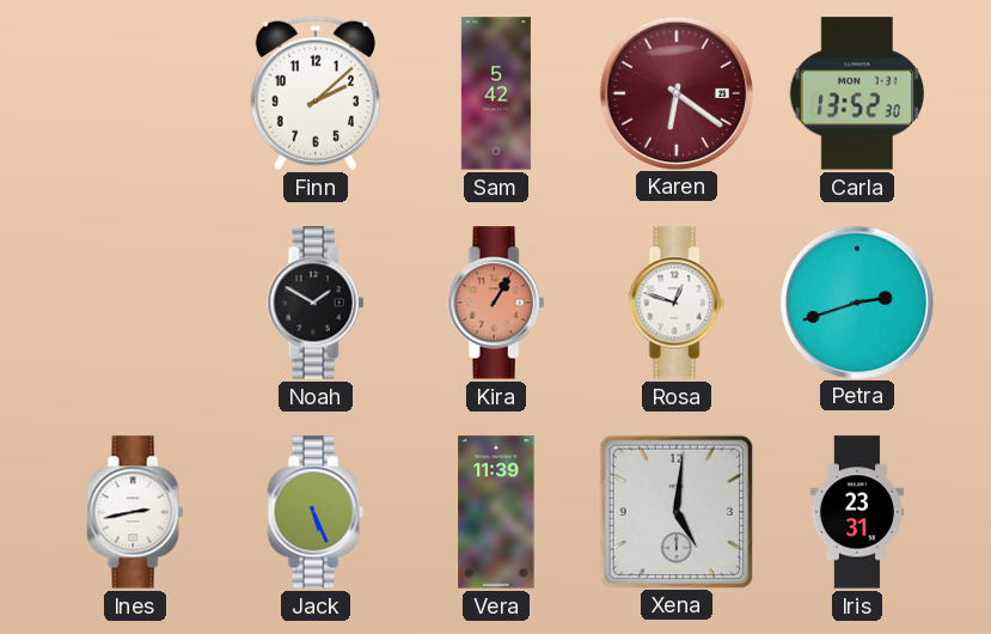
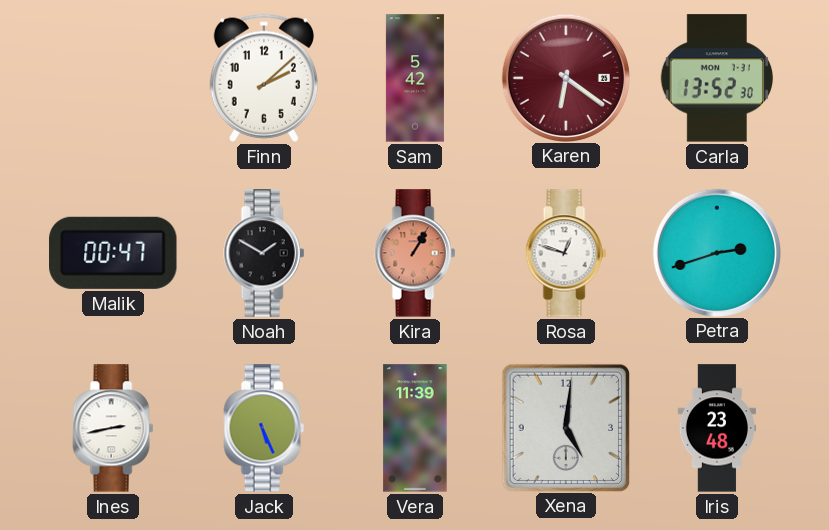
Malik: none -> 00:47 (113, 253)
Iris: 23:31 -> 23:48 (716, 428)
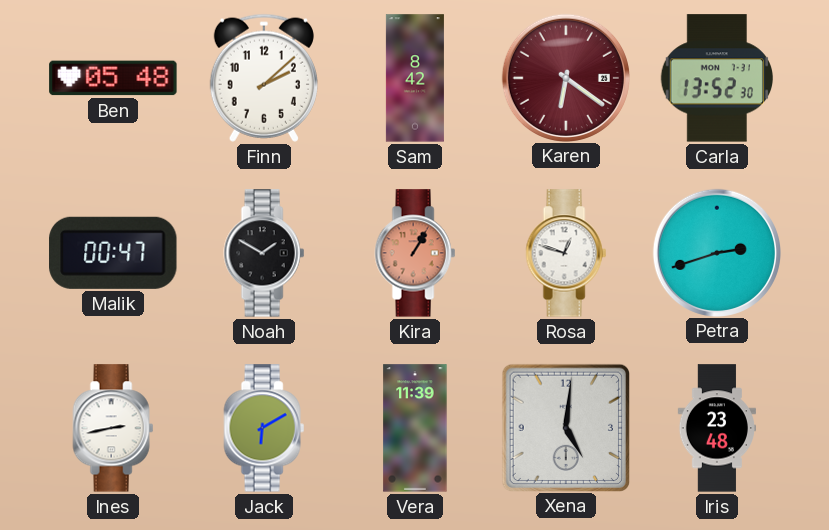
Ben: none -> 05:48 (113, 78)
Sam: 5:42 -> 8:42 (415, 78)
Jack: 5:26 -> 6:10 (264, 428)
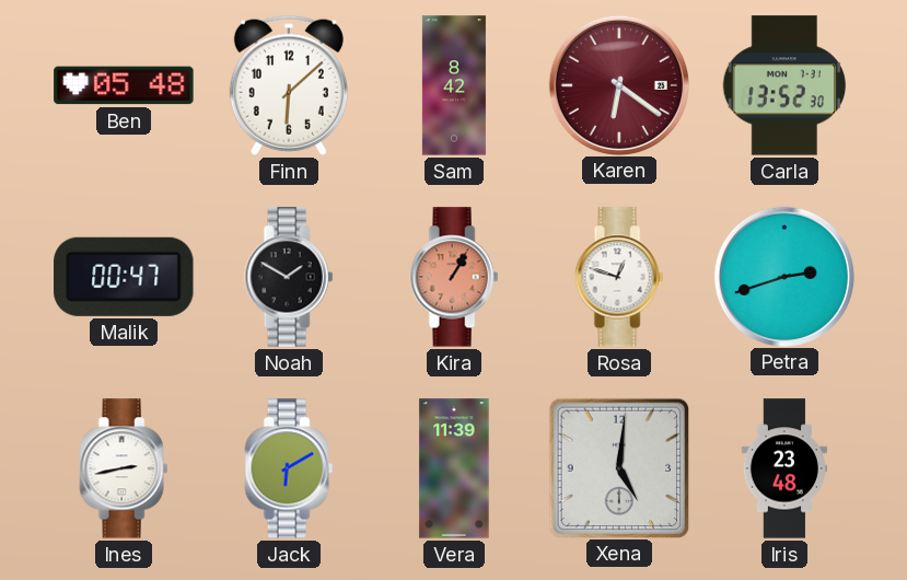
Finn: 2:08 -> 6:08 (289, 85)
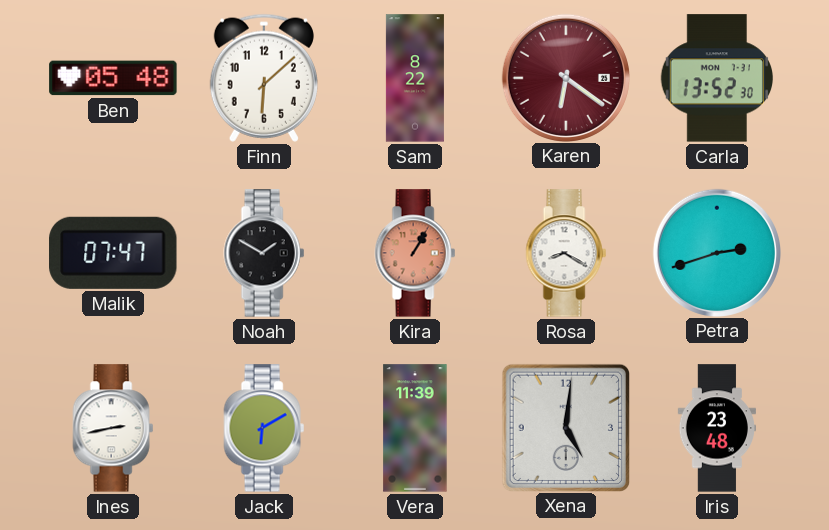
Sam: 8:42 -> 8:22 (415, 78)
Malik: 00:47 -> 07:47 (113, 253)
Rosa: 12:48 -> 8:20 (566, 253)
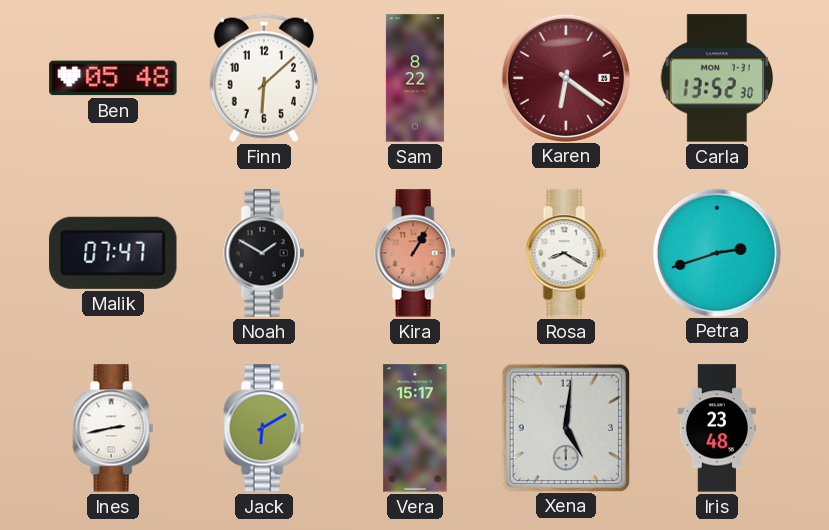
Vera: 11:39 -> 15:17 (415, 428)
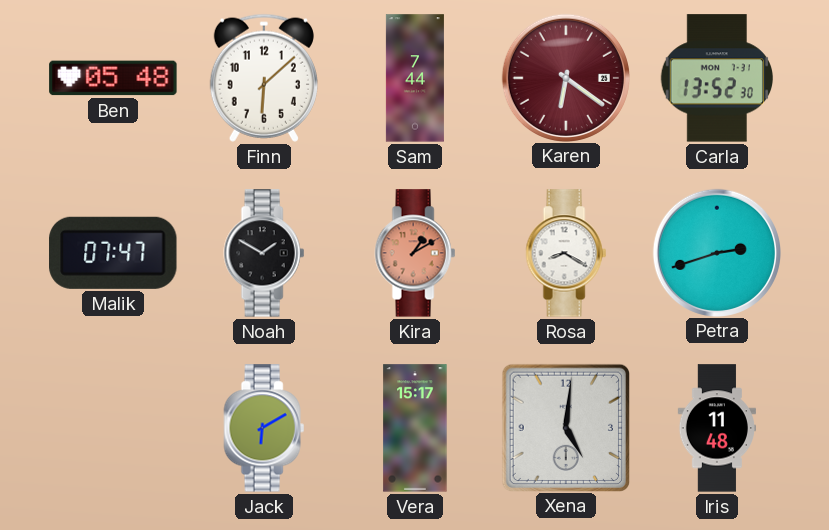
Sam: 8:22 -> 7:44 (415, 78)
Kira: 1:05 -> 1:10 (415, 253)
Ines: 2:43 -> none (113, 428)
Iris: 23:48 -> 11:48 (716, 428)
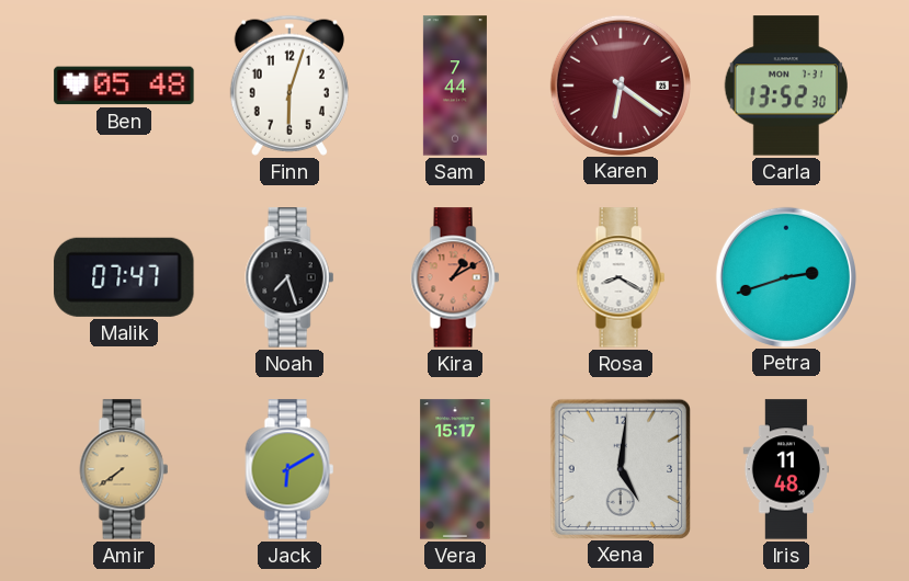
Finn: 6:08 -> 6:03 (289, 86)
Noah: 1:50 -> 7:27 (289, 277)
Amir: none -> 7:39 (124, 469)
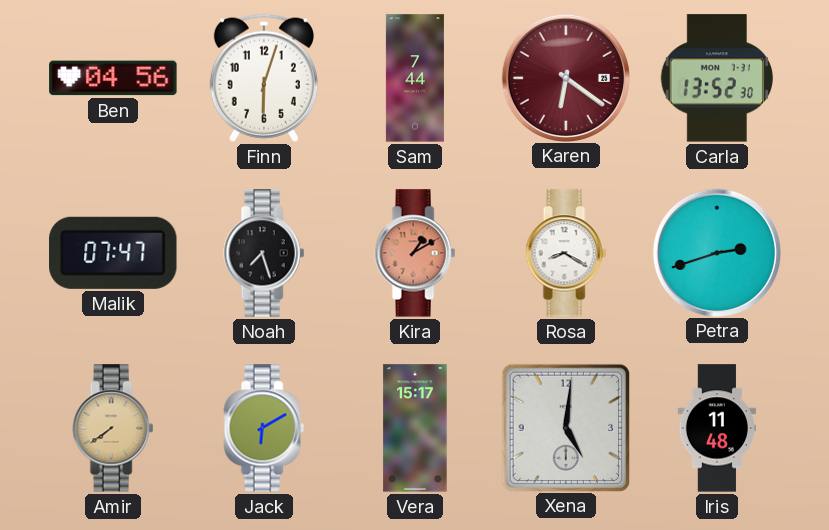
Ben: 05:48 -> 04:56 (113, 78)
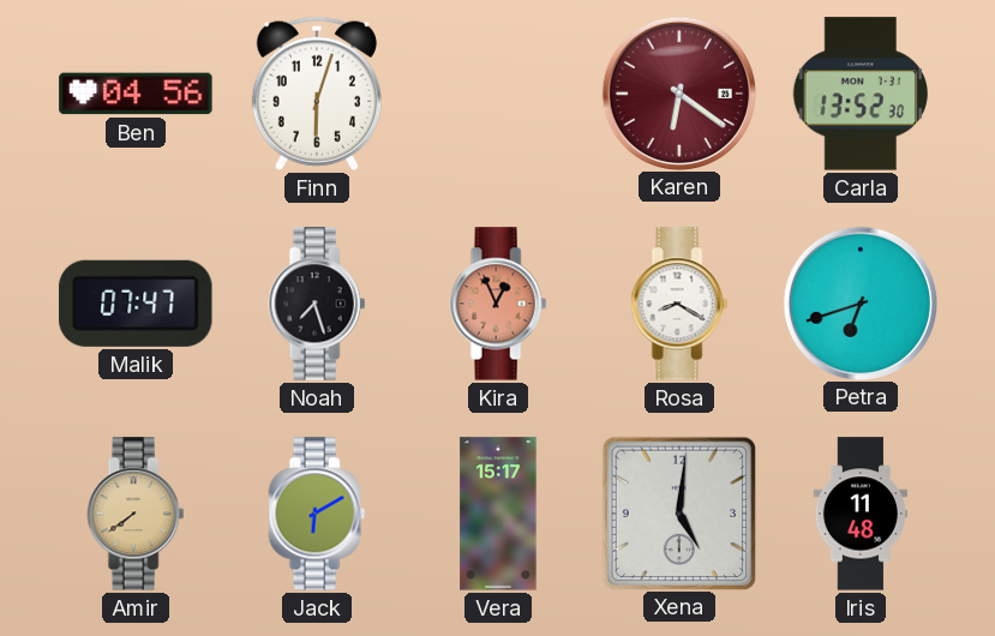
Sam: 7:44 -> none (415, 78)
Kira: 1:10 -> 12:56 (498, 304)
Petra: 2:42 -> 6:42 (859, 302)
